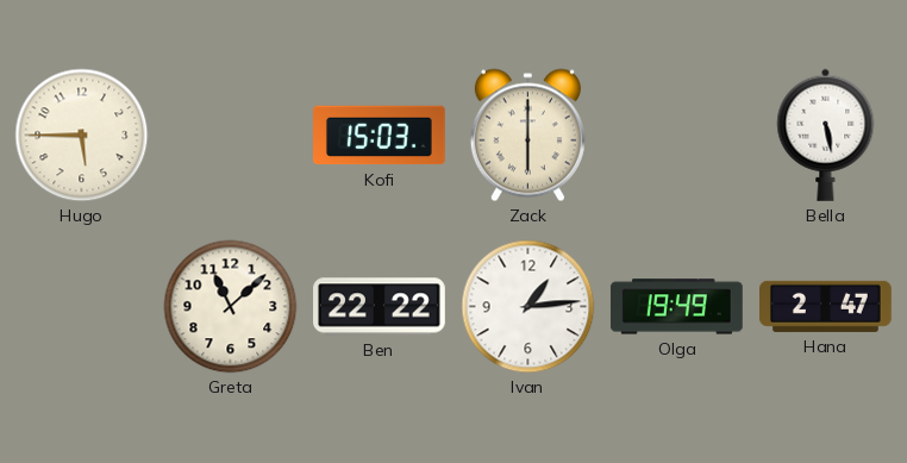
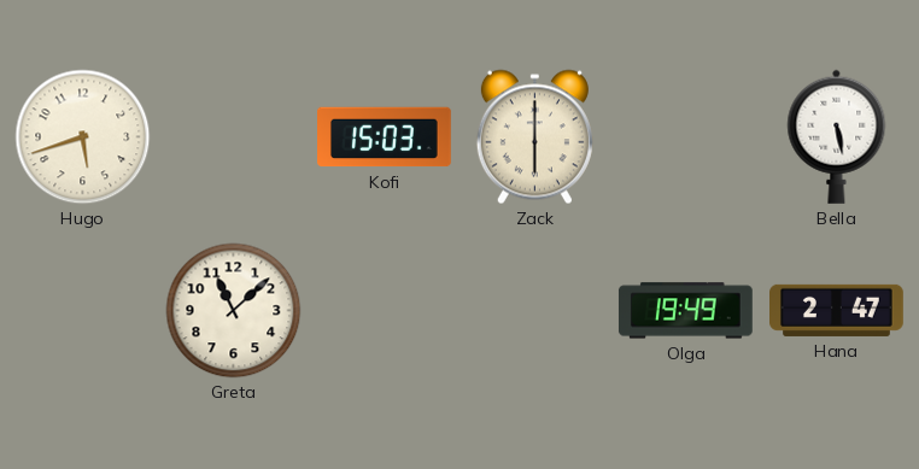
Hugo: 5:45 -> 5:42 (83, 137)
Ben: 22:22 -> none (380, 307)
Ivan: 1:14 -> none (528, 307)
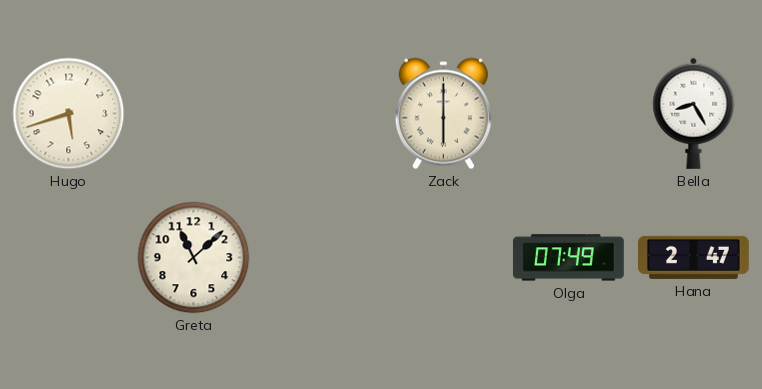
Kofi: 15:03 -> none (385, 137)
Bella: 5:28 -> 8:25 (694, 113)
Olga: 19:49 -> 07:49 (568, 258)
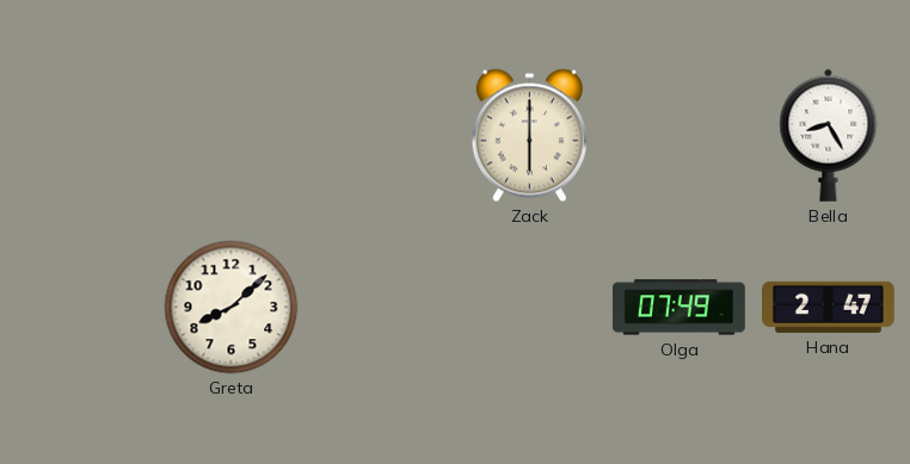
Hugo: 5:42 -> none (69, 114)
Greta: 11:08 -> 8:08 (232, 308)
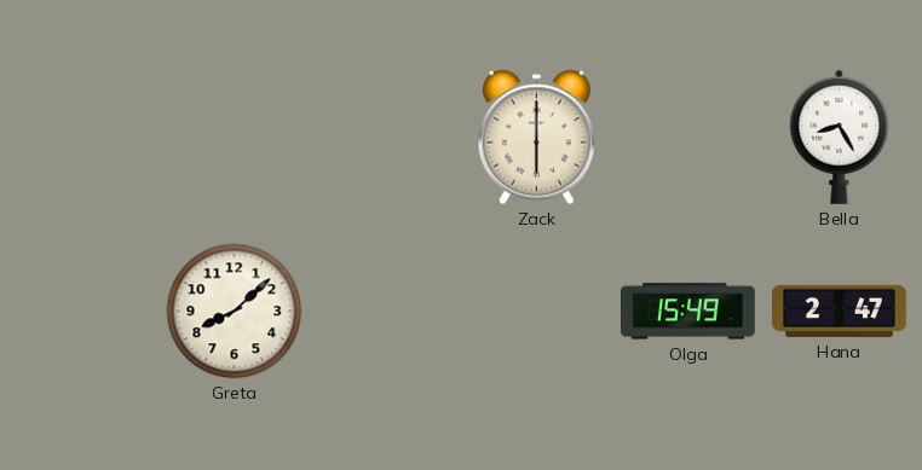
Olga: 07:49 -> 15:49 (687, 312)
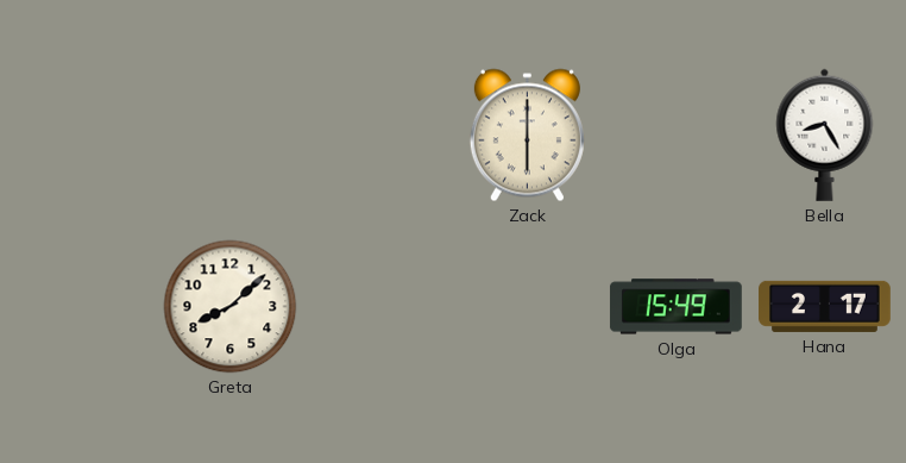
Hana: 2:47 -> 2:17 (825, 306)
